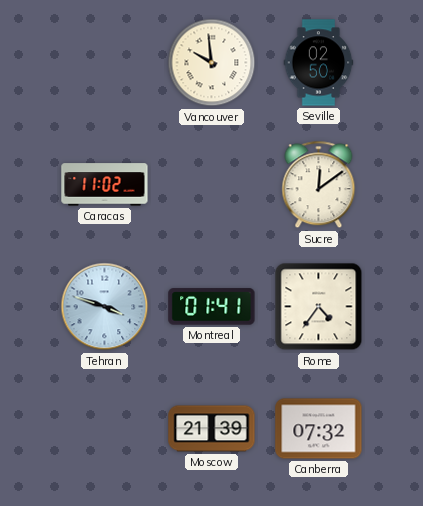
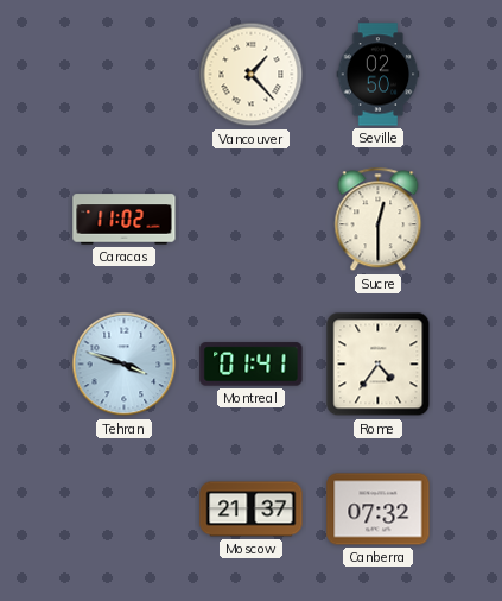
Vancouver: 9:59 -> 1:23 (252, 75)
Sucre: 12:09 -> 12:30 (379, 220)
Moscow: 21:39 -> 21:37 (252, 510)
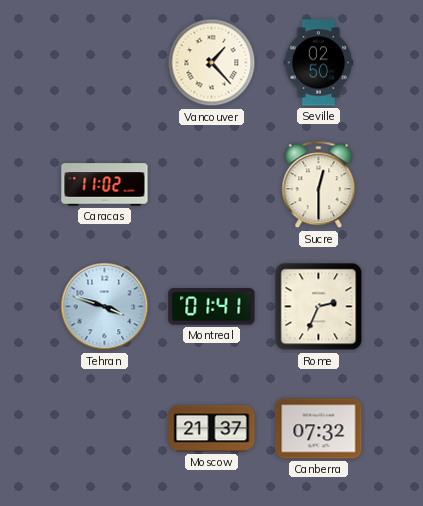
Rome: 4:36 -> 2:34 (319, 307)
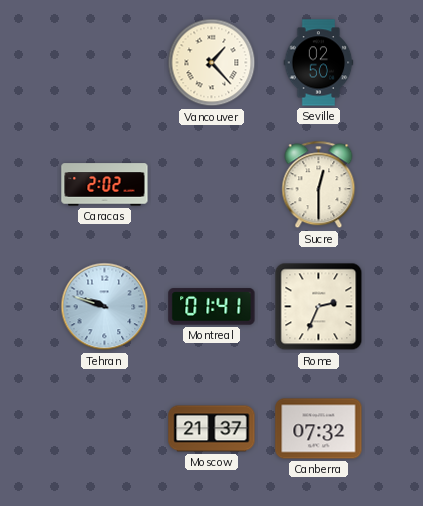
Caracas: 11:02 -> 2:02 (105, 185)
Tehran: 3:48 -> 9:48 (105, 307)
